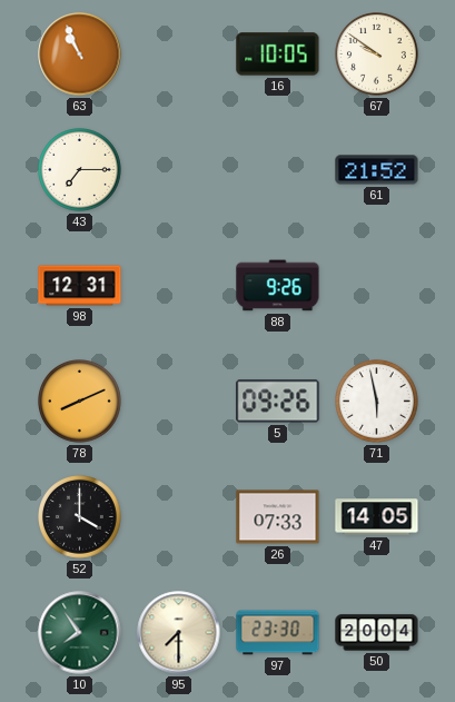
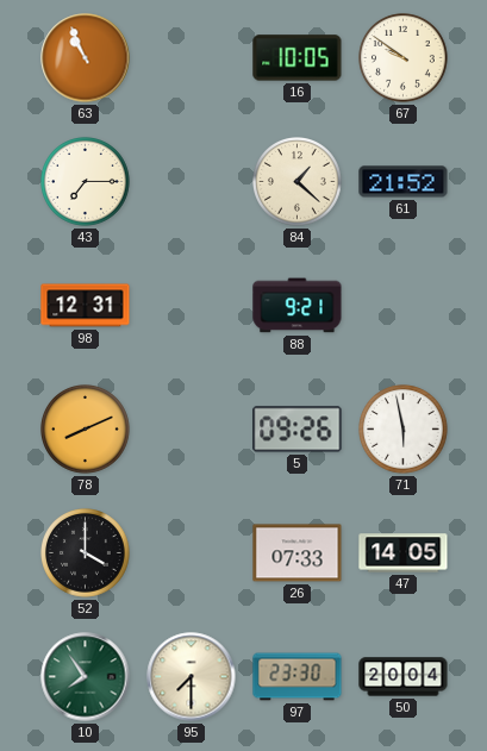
84: none -> 1:22 (298, 182)
88: 9:26 -> 9:21 (298, 306)
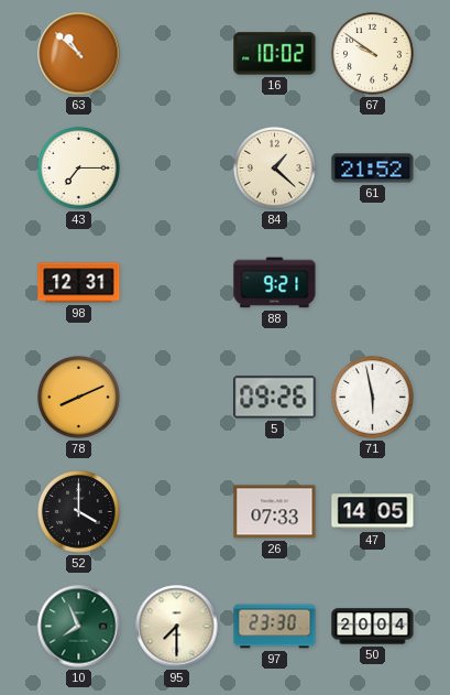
63: 10:56 -> 10:52 (79, 54)
16: 10:05 -> 10:02 (275, 54)
10: 7:54 -> 7:56 (79, 627)
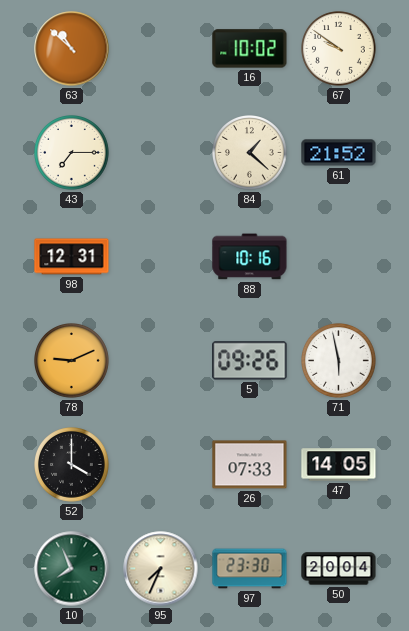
88: 9:21 -> 10:16 (250, 257)
78: 8:11 -> 9:11 (72, 361)
95: 7:30 -> 7:34 (161, 569)
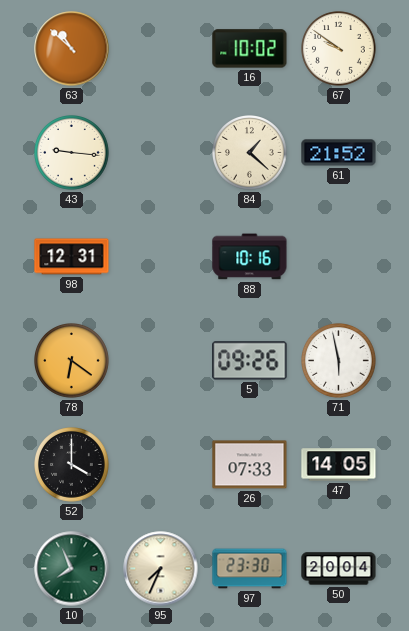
43: 7:15 -> 9:16 (72, 153)
78: 9:11 -> 6:21 (72, 361)
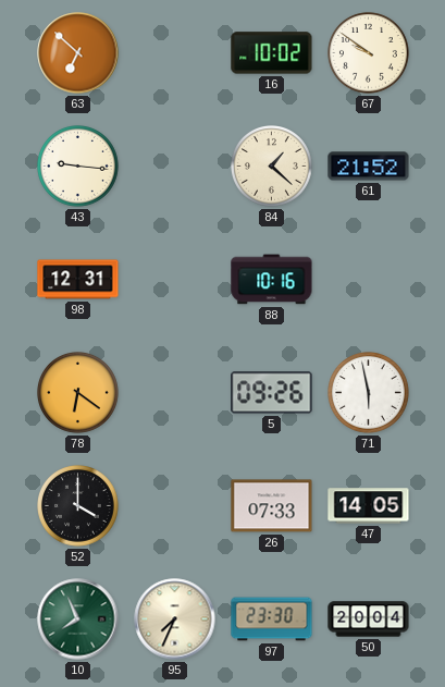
63: 10:52 -> 6:52 (78, 53)
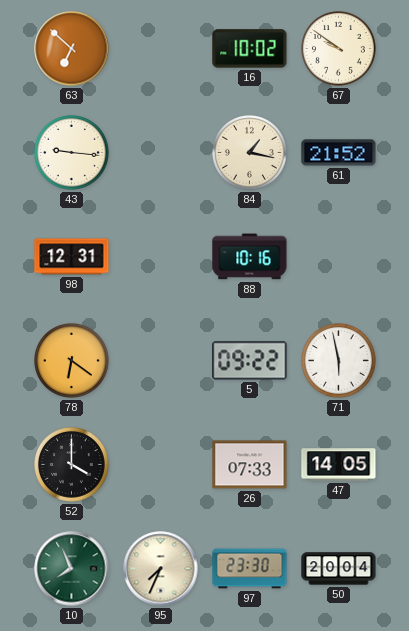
84: 1:22 -> 1:17 (250, 153)
5: 09:26 -> 09:22 (250, 361)
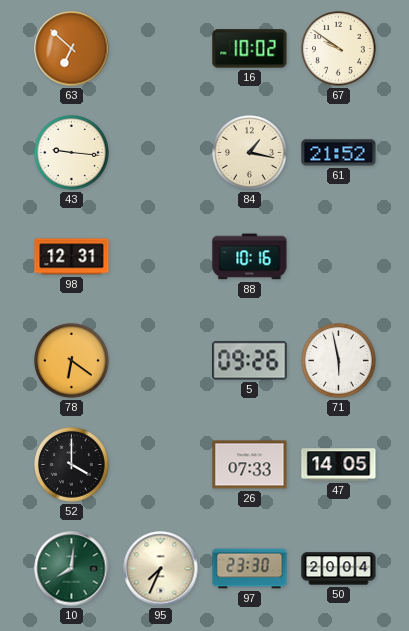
5: 09:22 -> 09:26 (250, 361)
10: 7:56 -> 8:01 (72, 569)
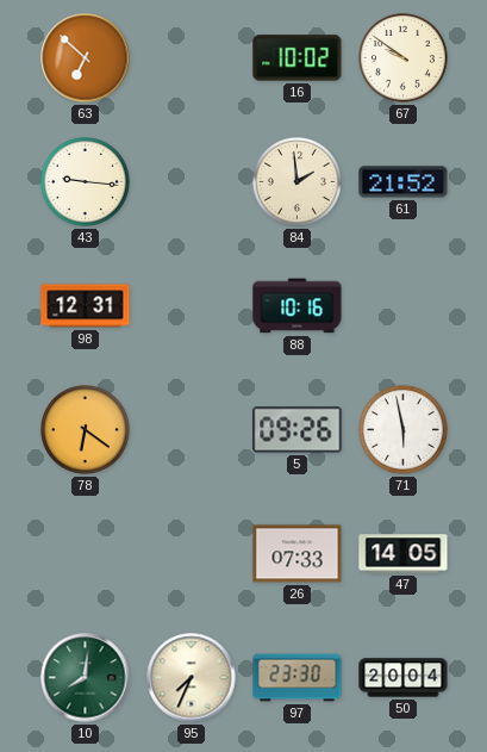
84: 1:17 -> 1:59 (298, 182)
52: 4:00 -> none (72, 465)
